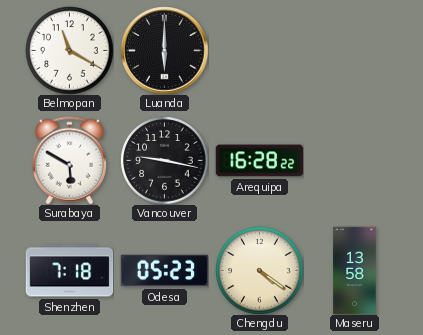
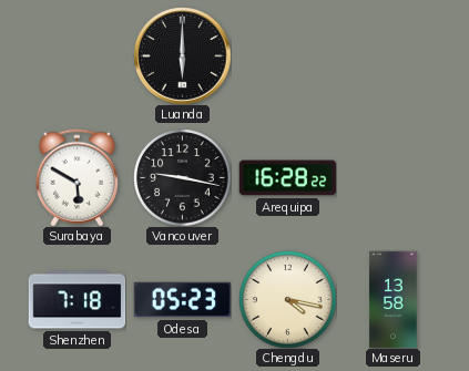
Belmopan: 11:20 -> none (69, 50)
Chengdu: 4:21 -> 4:17 (287, 299)
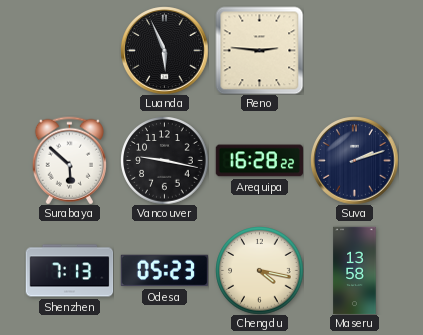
Luanda: 6:00 -> 5:56 (164, 50)
Reno: none -> 2:46 (259, 50)
Surabaya: 5:50 -> 5:52 (69, 160)
Suva: none -> 2:12 (354, 160)
Shenzhen: 7:18 -> 7:13 (69, 271)
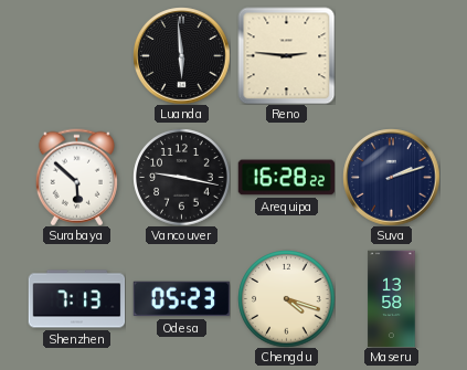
Luanda: 5:56 -> 5:59 (181, 55)
Chengdu: 4:17 -> 4:18 (286, 298)
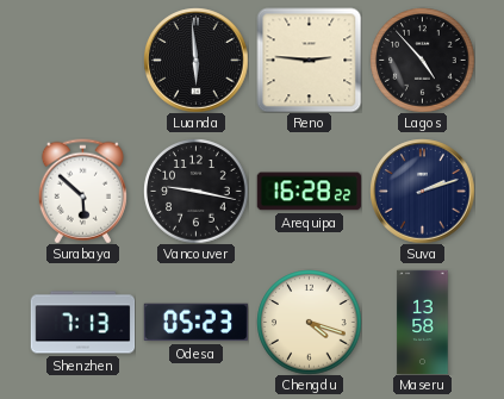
Lagos: none -> 4:53 (422, 60)
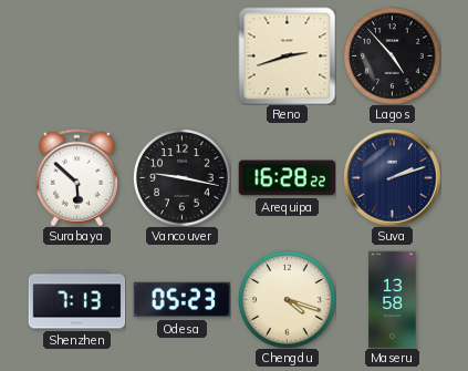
Luanda: 5:59 -> none (195, 60)
Reno: 2:46 -> 2:42 (287, 55)
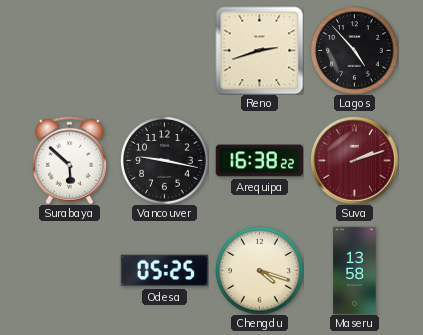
Arequipa: 16:28 -> 16:38 (259, 161)
Suva dial: navy -> burgundy (354, 160)
Shenzhen: 7:13 -> none (76, 300)
Odesa: 05:23 -> 05:25 (164, 271)
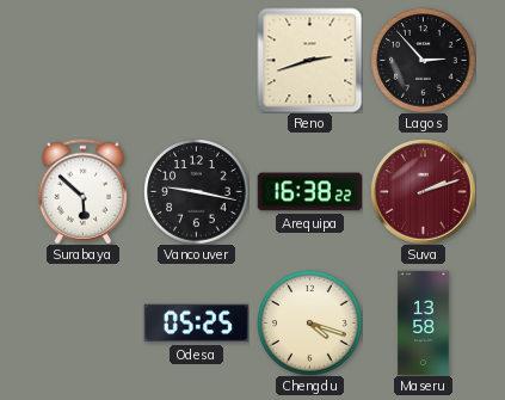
Lagos: 4:53 -> 2:53 (423, 60)
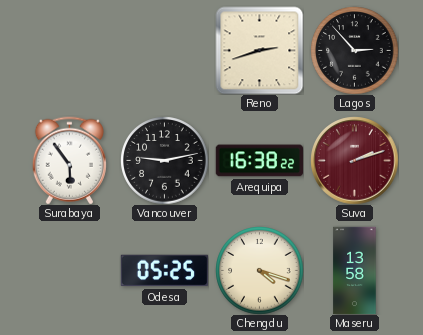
Surabaya: 5:52 -> 5:54 (69, 160)
Vancouver: 9:17 -> 9:13 (164, 160)
